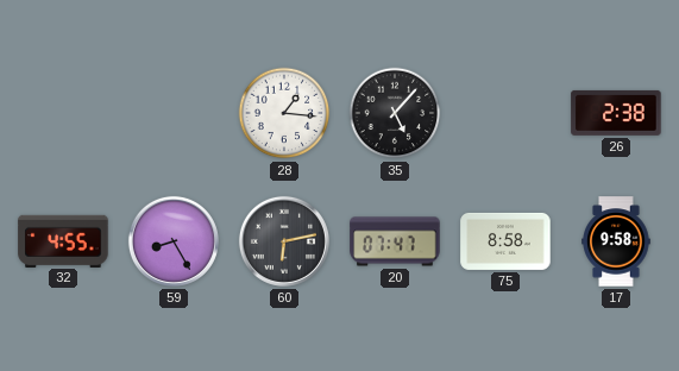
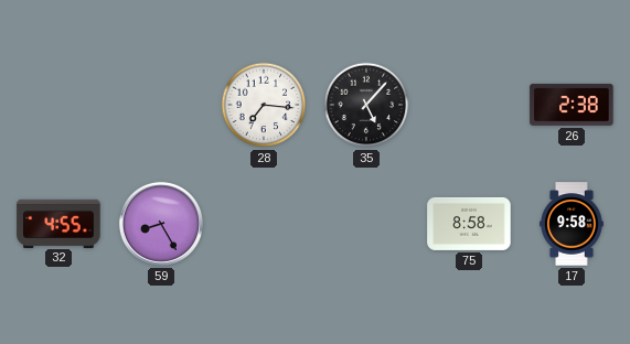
28: 1:16 -> 7:16 (264, 105)
60: 6:13 -> none (284, 241)
20: 07:47 -> none (395, 241)
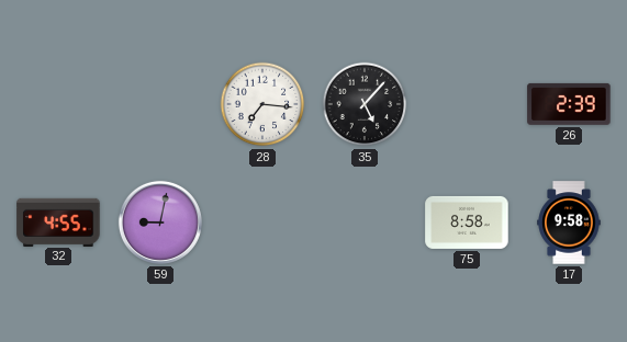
26: 2:38 -> 2:39 (569, 104)
59: 8:25 -> 9:02 (160, 223)
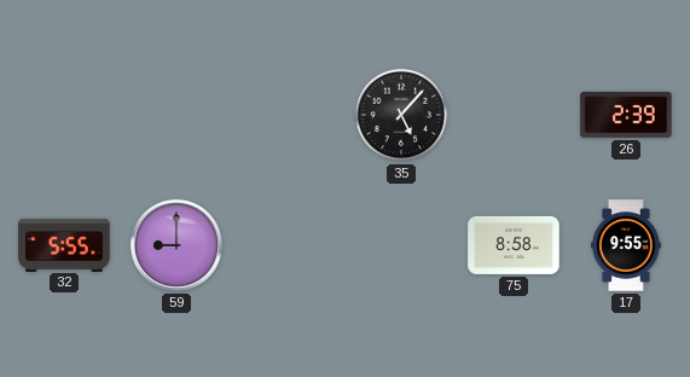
28: 7:16 -> none (262, 104)
32: 4:55 -> 5:55 (64, 244)
59: 9:02 -> 9:00 (176, 245)
17: 9:58 -> 9:55 (626, 245)
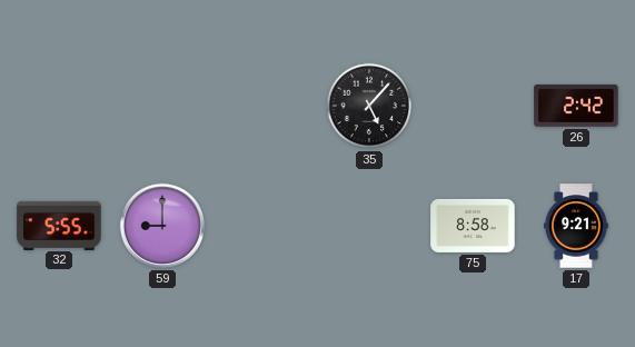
26: 2:39 -> 2:42 (576, 106)
17: 9:55 -> 9:21 (576, 226)
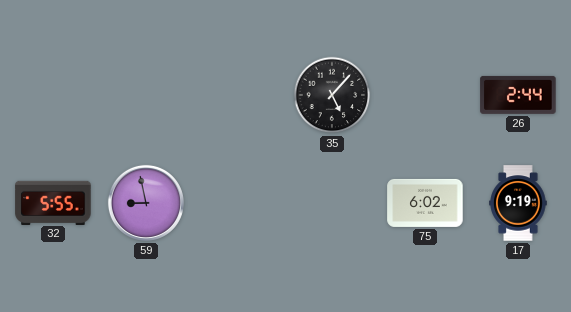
26: 2:42 -> 2:44 (518, 95)
59: 9:00 -> 8:58 (146, 203)
75: 8:58 -> 6:02 (425, 203)
17: 9:21 -> 9:19 (518, 203)
